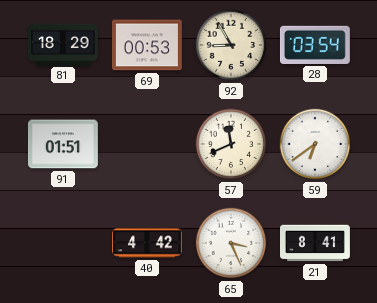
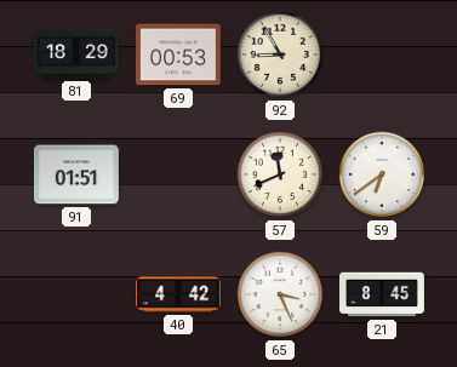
28: 03:54 -> none (315, 45)
21: 8:41 -> 8:45 (383, 294)
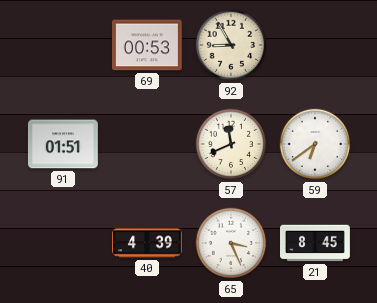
81: 18:29 -> none (76, 53)
40: 4:42 -> 4:39 (147, 243)
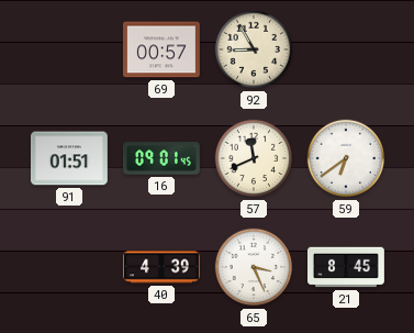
69: 00:53 -> 00:57 (161, 49)
16: none -> 09:01 (161, 158)
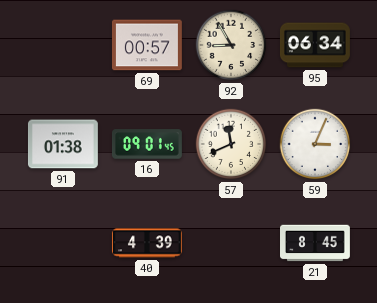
95: none -> 06:34 (315, 45)
91: 01:51 -> 01:38 (63, 144)
59: 6:39 -> 3:04 (315, 144)
65: 3:26 -> none (254, 267)
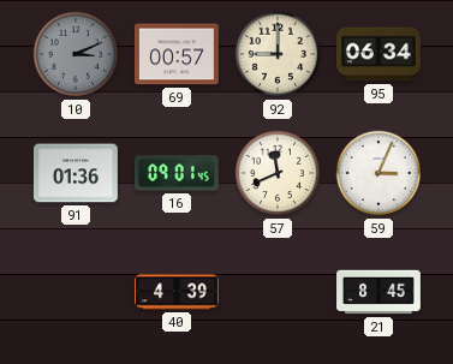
10: none -> 3:11 (76, 54)
92: 8:55 -> 9:00 (278, 54)
91: 01:38 -> 01:36 (76, 173)
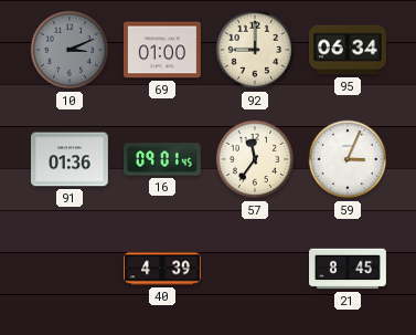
69: 00:57 -> 01:00 (162, 50)
57: 11:41 -> 11:36 (255, 159)
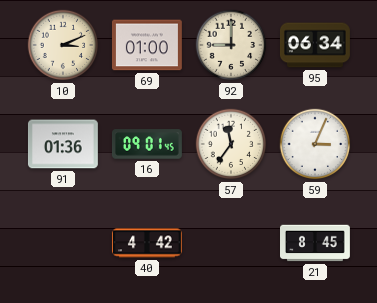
10 dial: grey -> cream (63, 45)
40: 4:39 -> 4:42 (147, 243)
